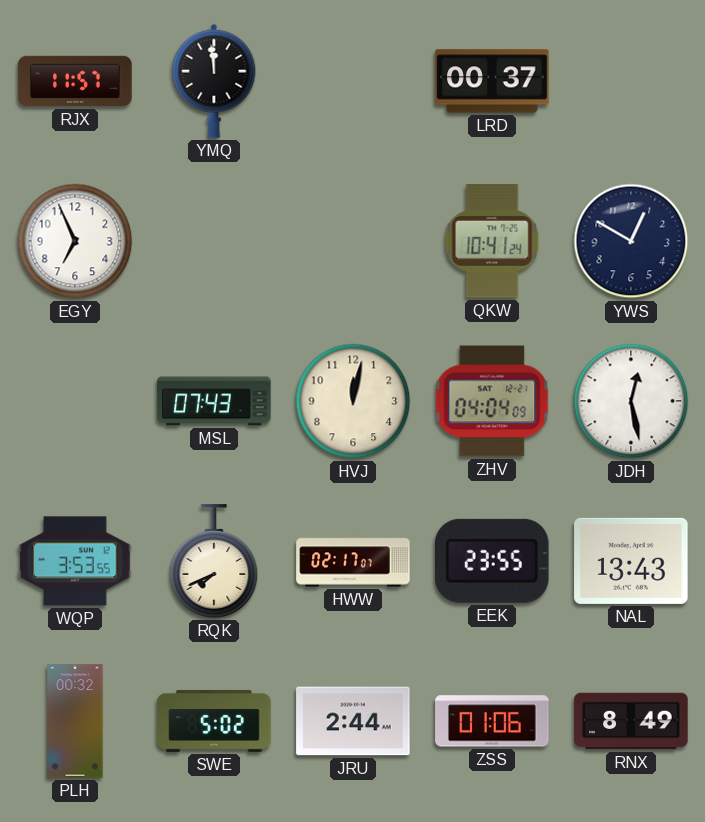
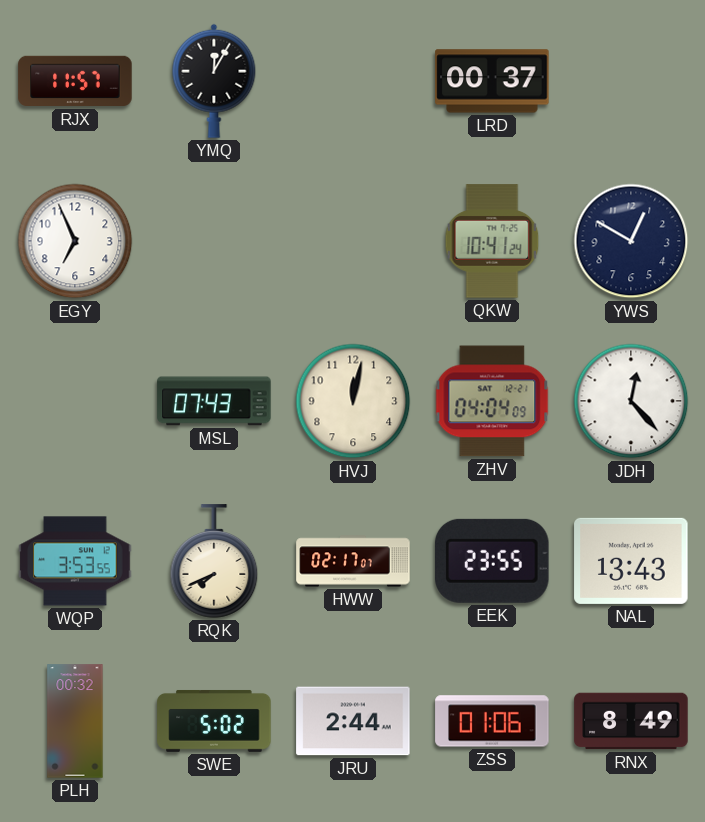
YMQ: 11:59 -> 12:05 (214, 81)
JDH: 12:28 -> 12:23 (631, 401)
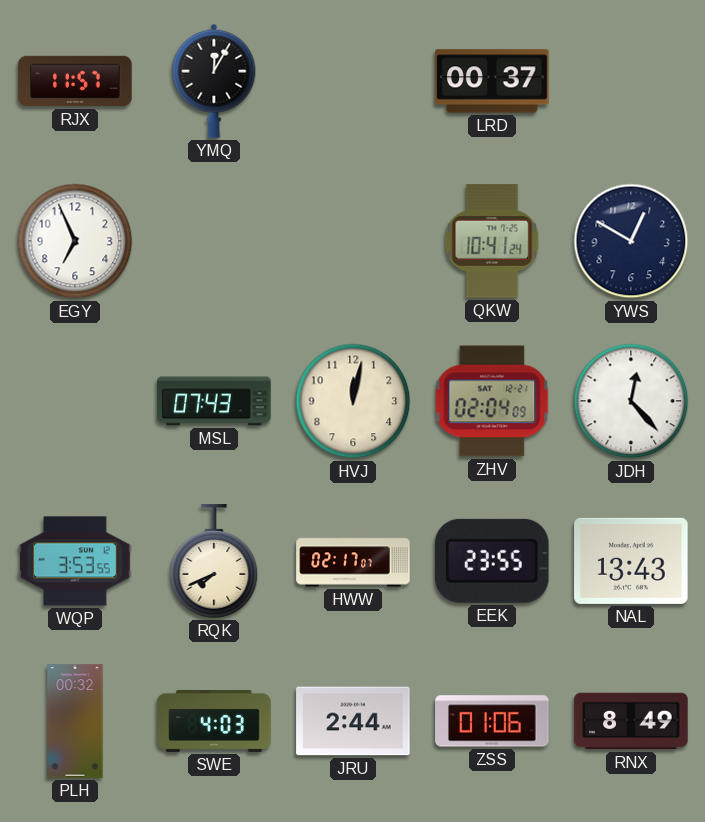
ZHV: 04:04 -> 02:04 (492, 401)
SWE: 5:02 -> 4:03 (214, 721)
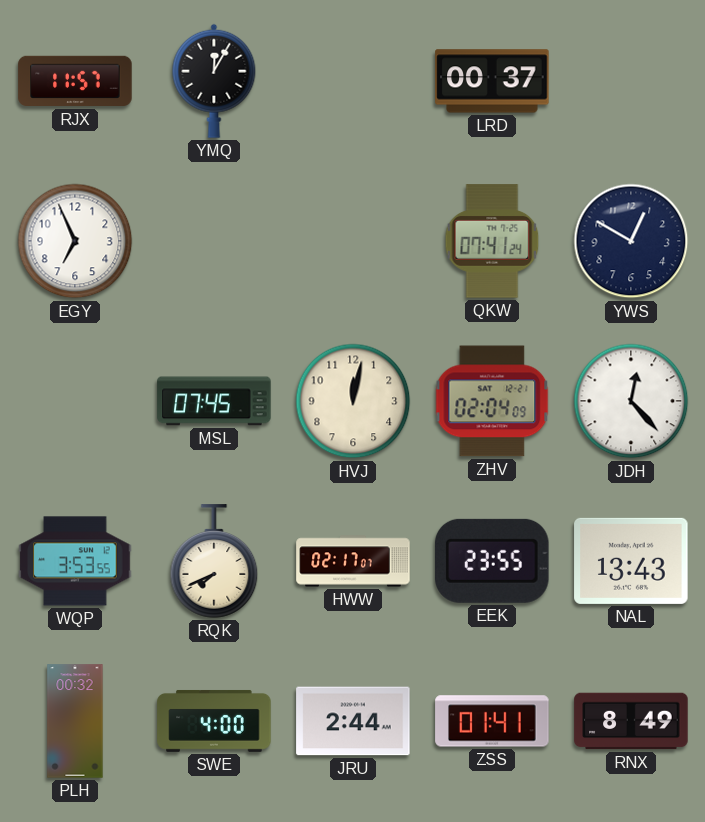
QKW: 10:41 -> 07:41 (492, 241)
MSL: 07:43 -> 07:45 (214, 401)
SWE: 4:03 -> 4:00 (214, 721)
ZSS: 01:06 -> 01:41 (492, 721)
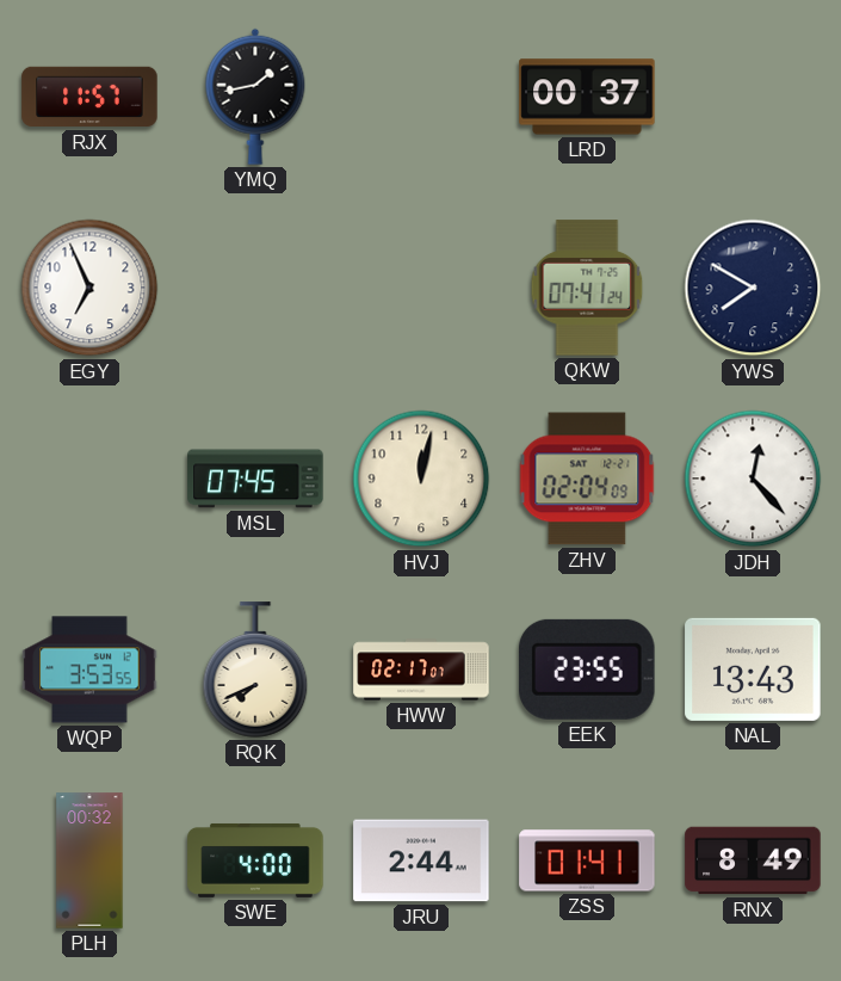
YMQ: 12:05 -> 1:43 (255, 97)
YWS: 12:50 -> 7:50 (753, 288)
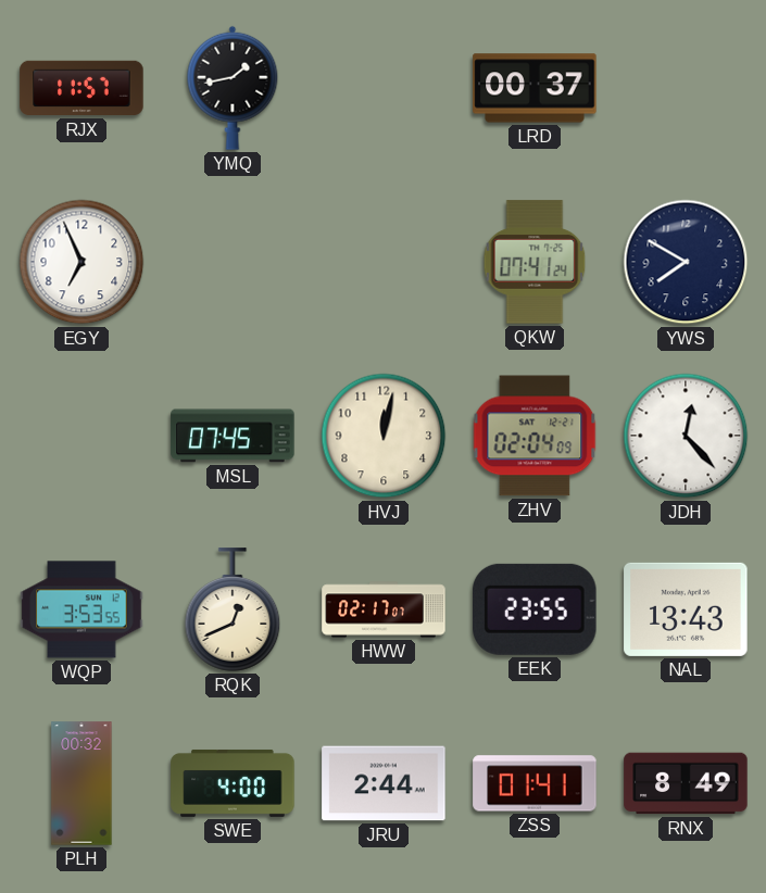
RQK: 7:41 -> 12:41 (233, 609)
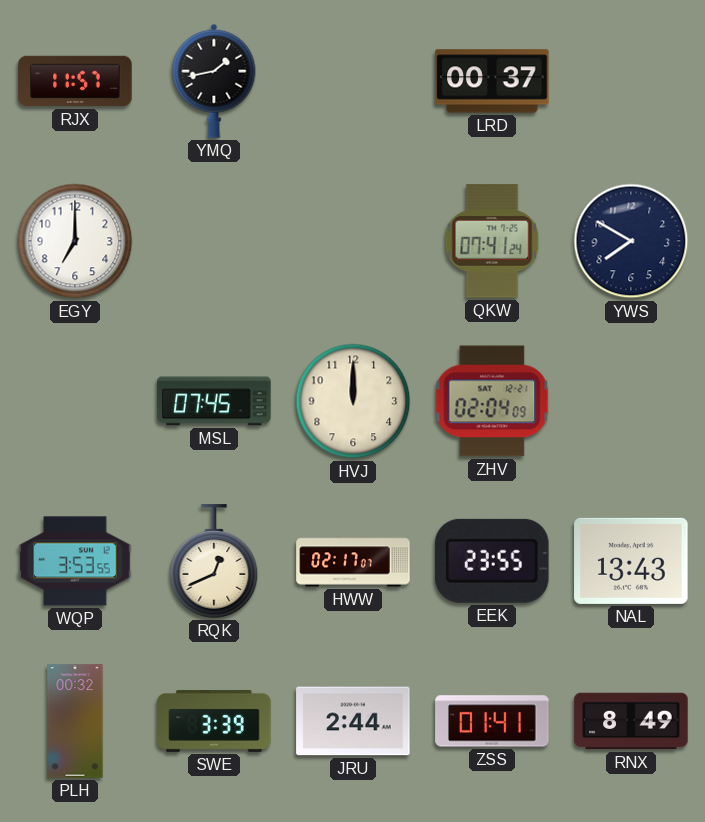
EGY: 6:56 -> 7:00 (75, 241)
HVJ: 12:02 -> 12:00 (353, 401)
JDH: 12:23 -> none (686, 436)
SWE: 4:00 -> 3:39 (214, 721)
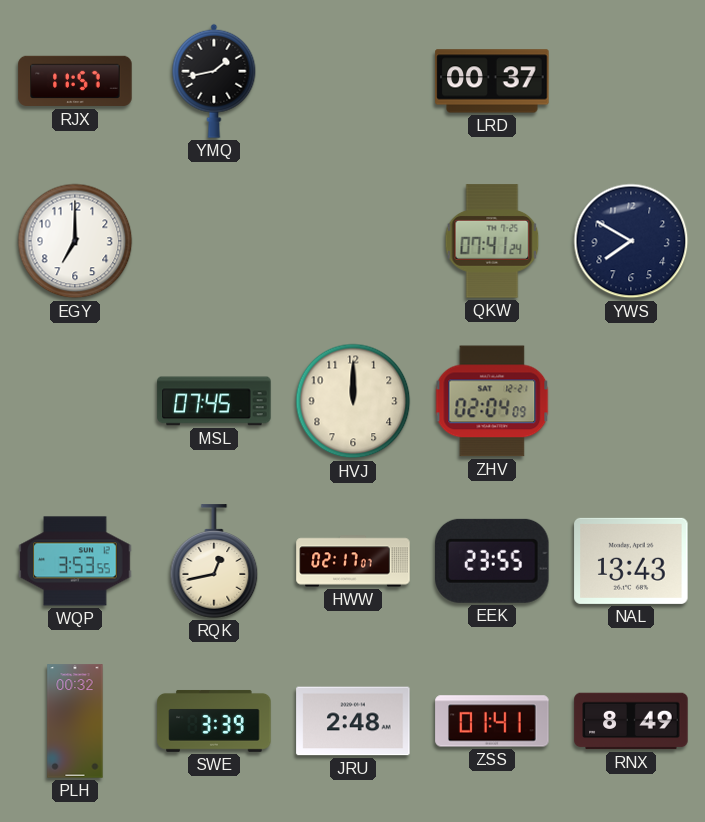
RQK: 12:41 -> 12:43 (214, 561)
JRU: 2:44 -> 2:48 (353, 721)
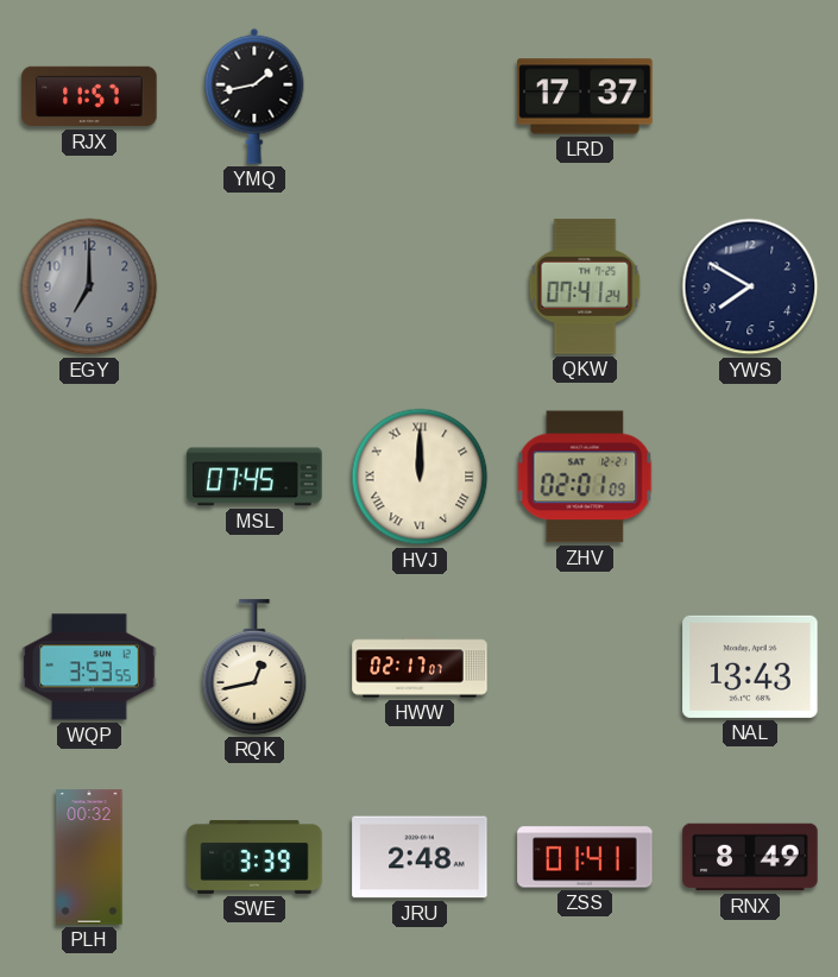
LRD: 00:37 -> 17:37 (585, 96)
EGY dial: white -> grey (89, 286)
HVJ numerals: Arabic -> Roman (420, 477)
ZHV: 02:04 -> 02:01 (585, 477)
EEK: 23:55 -> none (493, 561)
